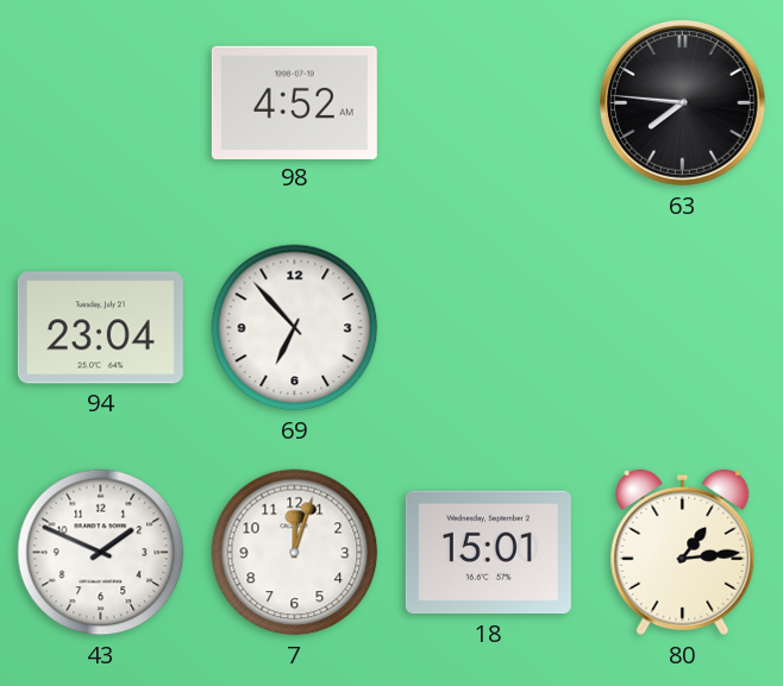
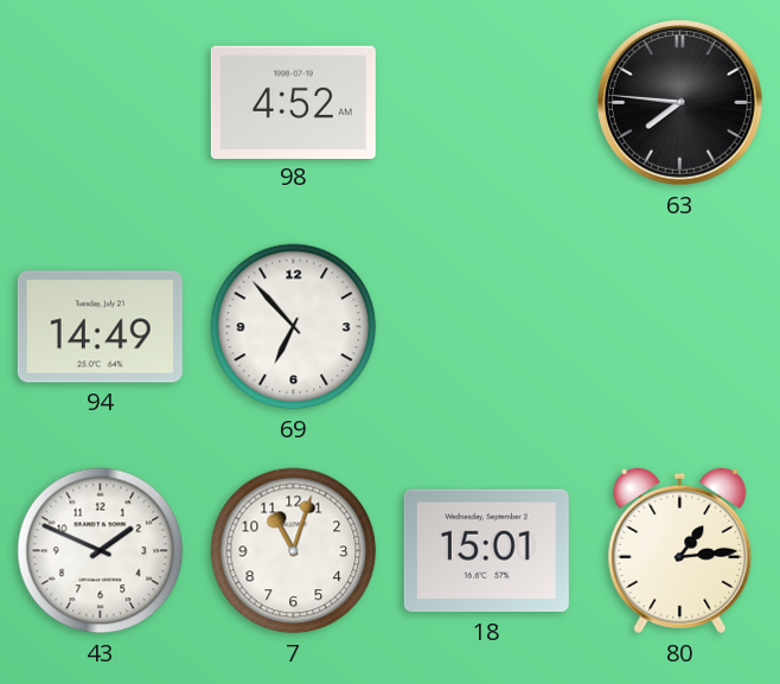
94: 23:04 -> 14:49 (100, 327)
7: 12:03 -> 11:03 (294, 551)
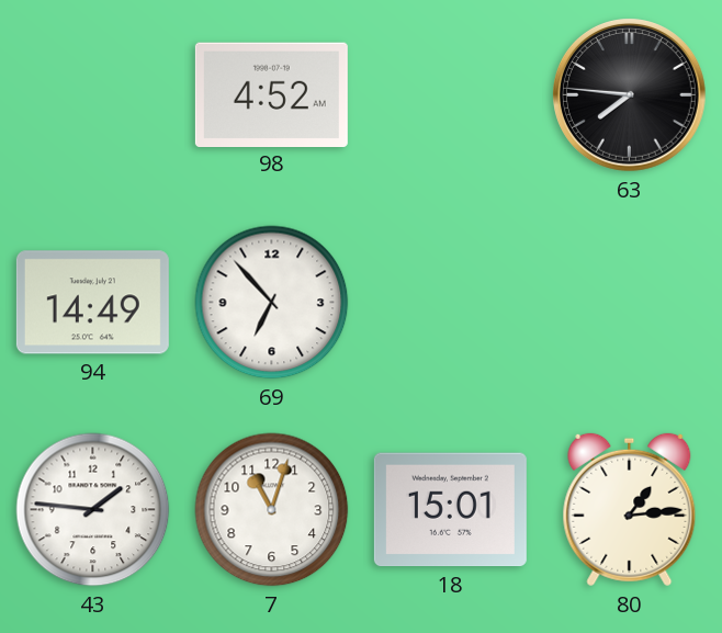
43: 1:49 -> 1:46 (93, 510)
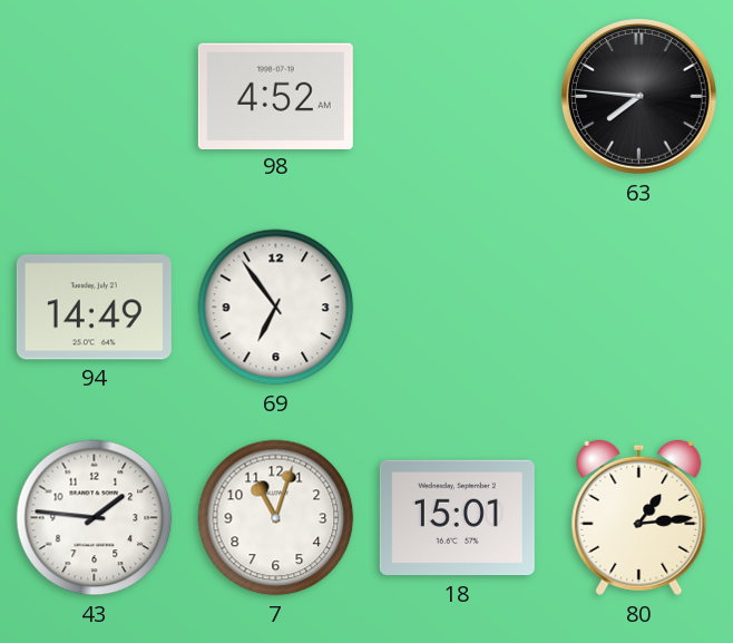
69: 6:53 -> 6:54 (276, 308)
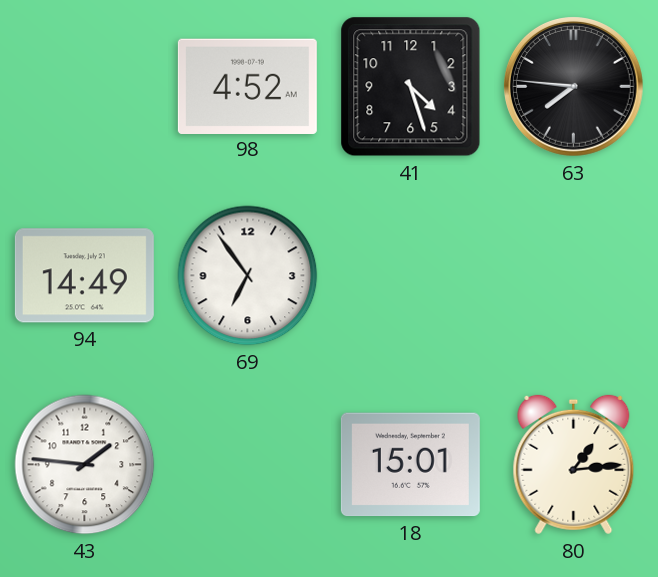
41: none -> 4:27 (411, 87)
7: 11:03 -> none (276, 518)
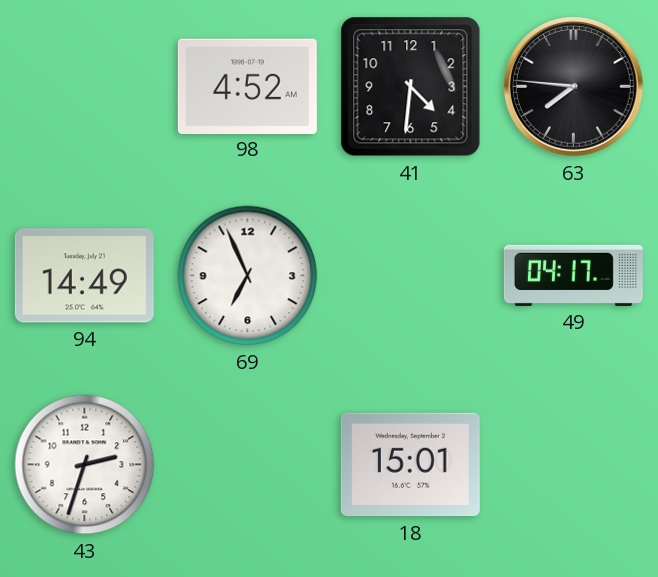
41: 4:27 -> 4:31 (411, 87)
69: 6:54 -> 6:56 (248, 276)
49: none -> 04:17 (573, 275)
43: 1:46 -> 2:33 (85, 465)
80: 1:14 -> none (574, 465)
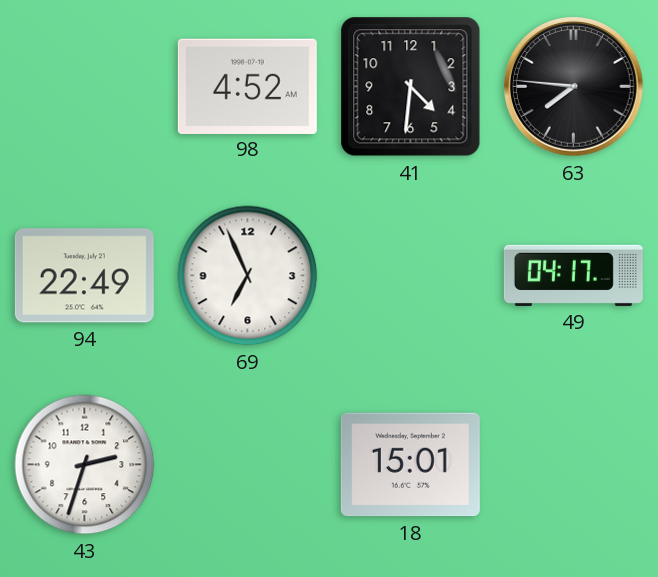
94: 14:49 -> 22:49 (84, 276)
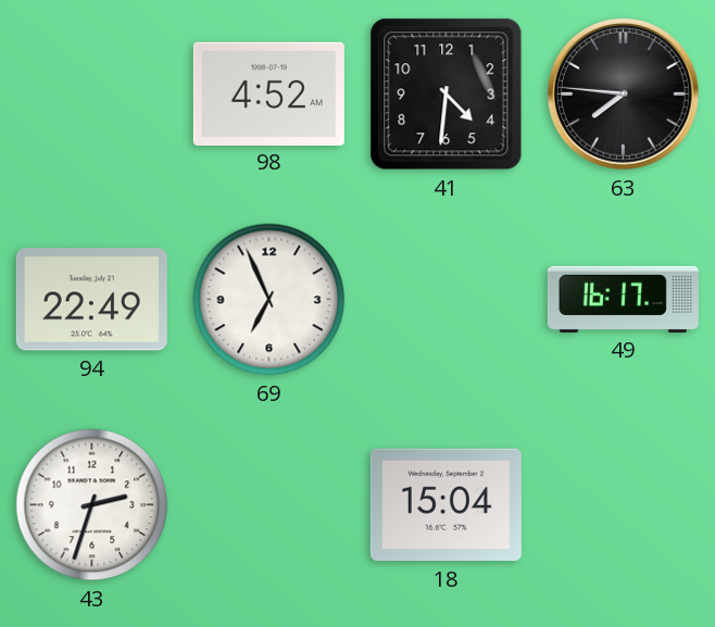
49: 04:17 -> 16:17 (623, 299)
18: 15:01 -> 15:04 (446, 505)
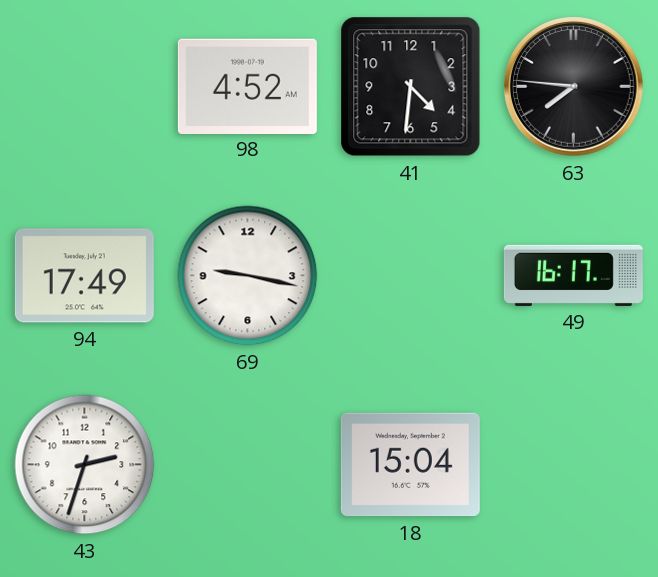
94: 22:49 -> 17:49 (84, 276)
69: 6:56 -> 9:17 (248, 276)
